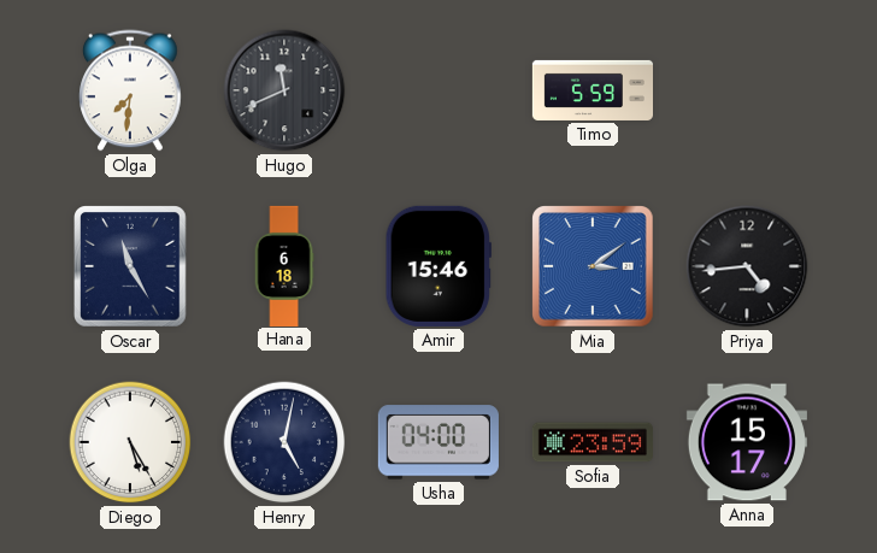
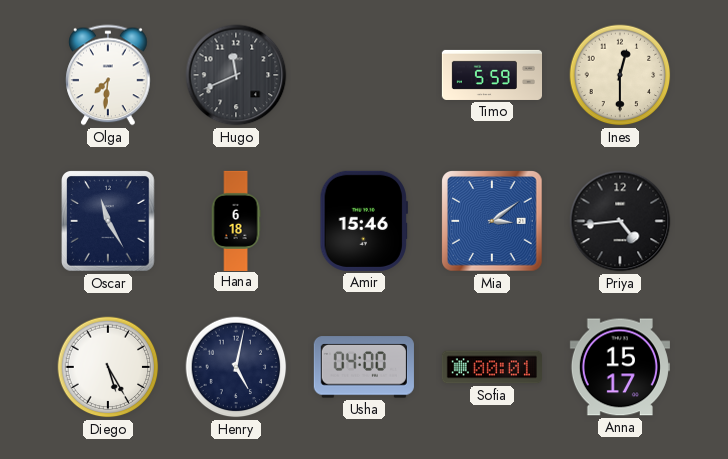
Ines: none -> 12:30 (620, 75)
Sofia: 23:59 -> 00:01 (492, 367)
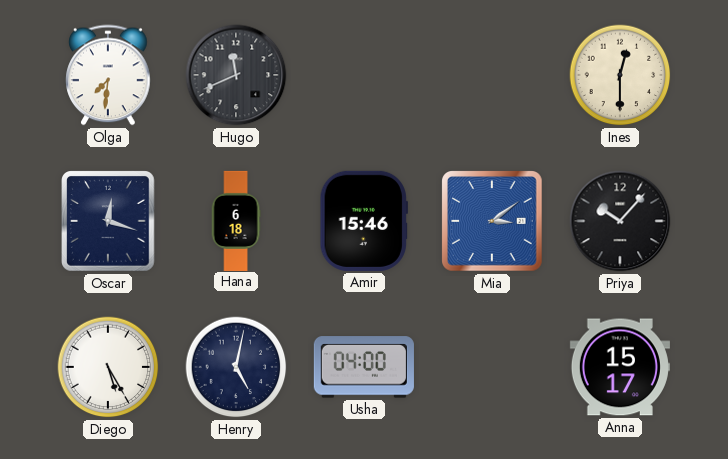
Timo: 5:59 -> none (491, 75)
Oscar: 11:25 -> 12:18 (109, 221)
Priya: 4:44 -> 10:07 (620, 221)
Sofia: 00:01 -> none (492, 367)
